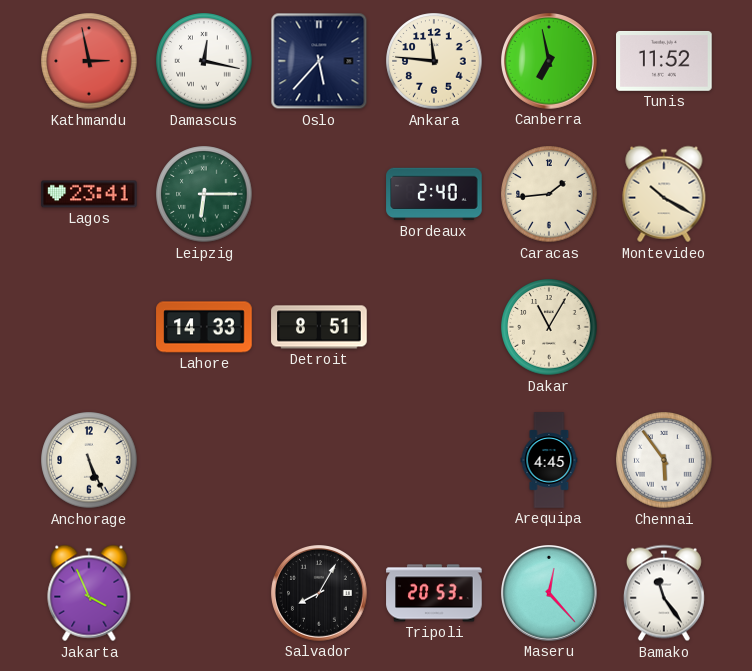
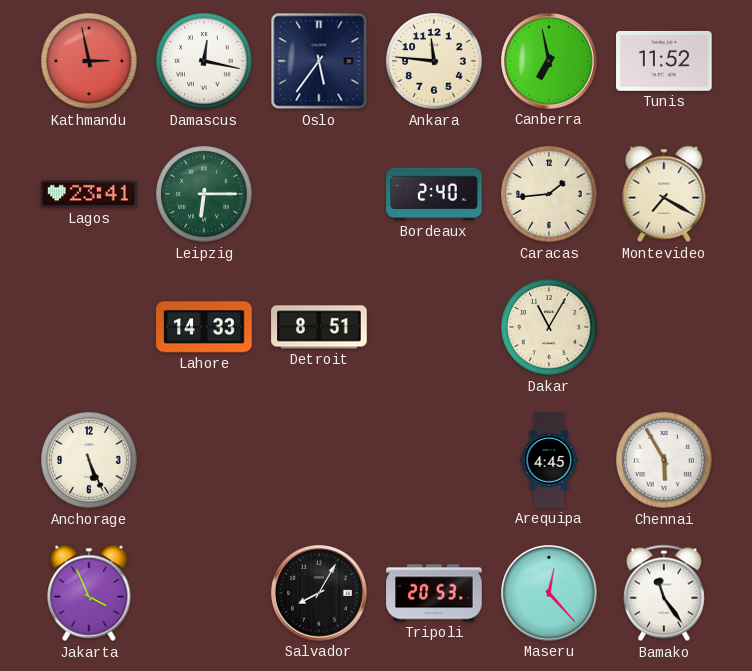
Oslo: 5:37 -> 5:36 (319, 61)
Montevideo: 10:20 -> 7:20 (664, 194)
Chennai: 5:54 -> 5:55 (664, 460)
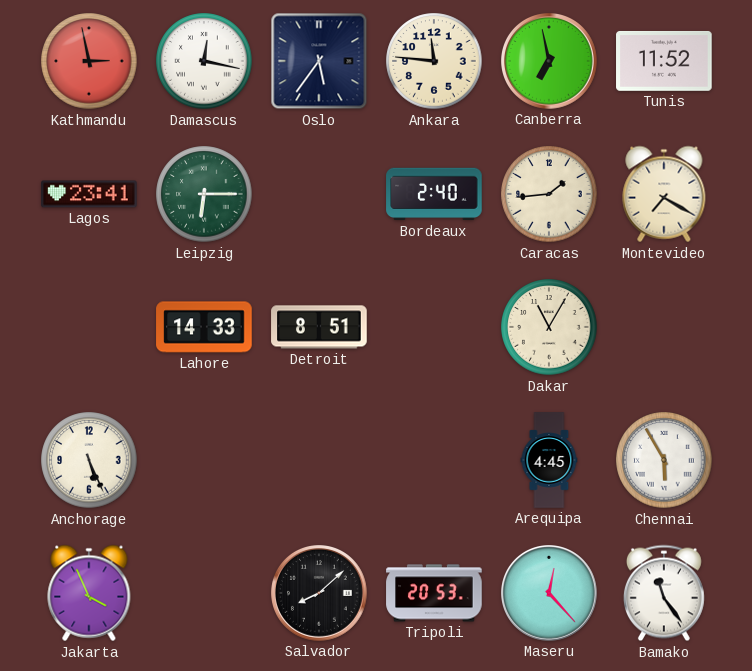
Salvador: 8:05 -> 8:08 (320, 594)
